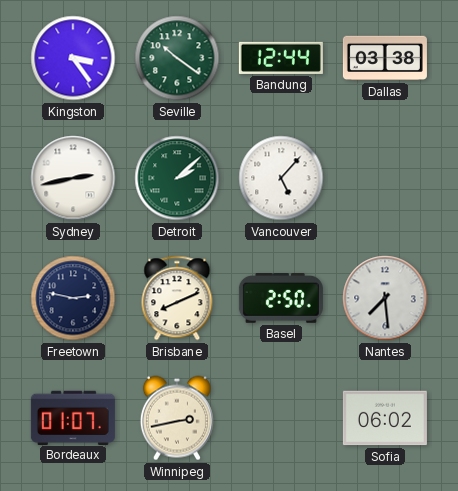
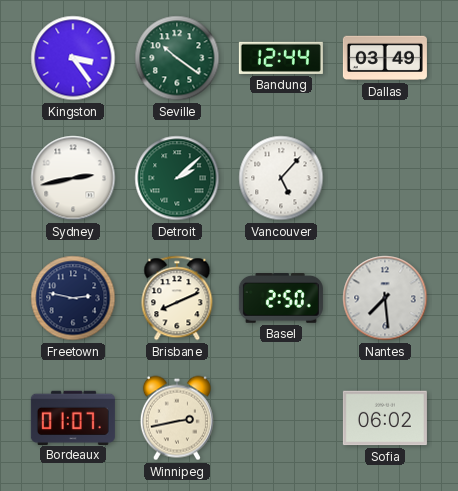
Dallas: 03:38 -> 03:49 (385, 58)
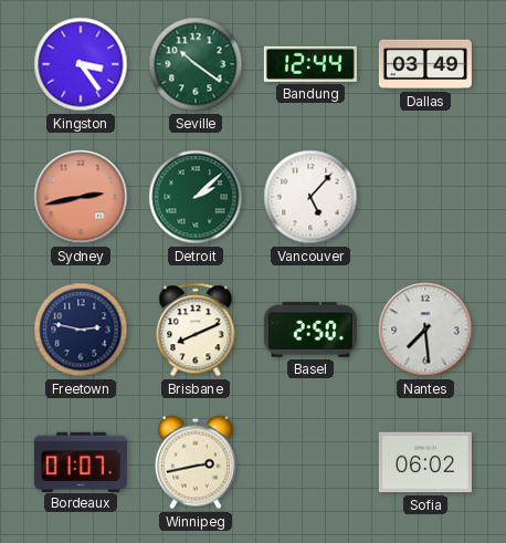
Sydney dial: white -> salmon (81, 197)
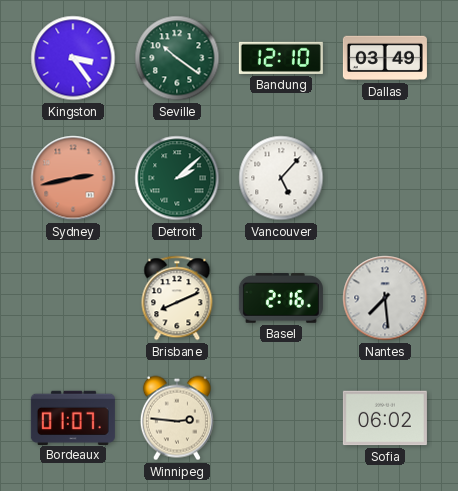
Bandung: 12:44 -> 12:10 (281, 58)
Freetown: 2:47 -> none (81, 330)
Basel: 2:50 -> 2:16 (281, 299)
Winnipeg: 2:43 -> 2:46 (177, 418)
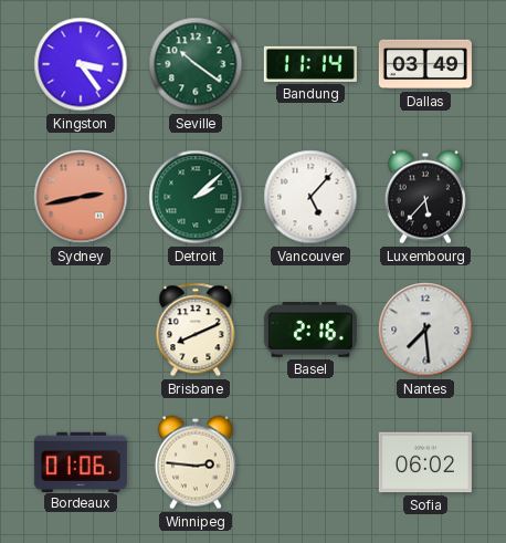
Bandung: 12:10 -> 11:14 (310, 64)
Luxembourg: none -> 5:37 (425, 197)
Bordeaux: 01:07 -> 01:06 (81, 461)
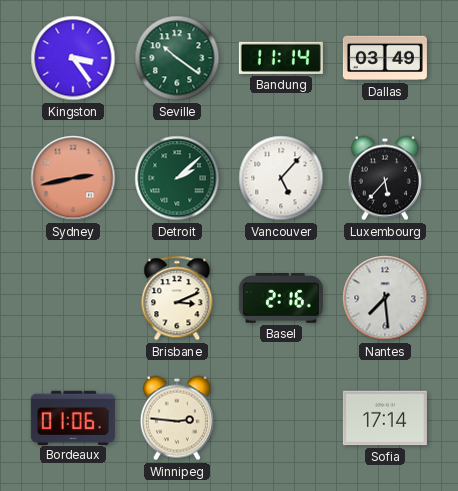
Brisbane: 8:11 -> 3:11 (177, 298)
Sofia: 06:02 -> 17:14 (385, 418)
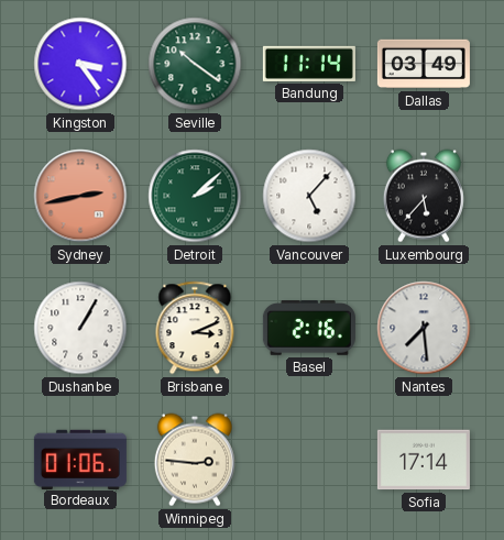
Dushanbe: none -> 1:05 (80, 328)
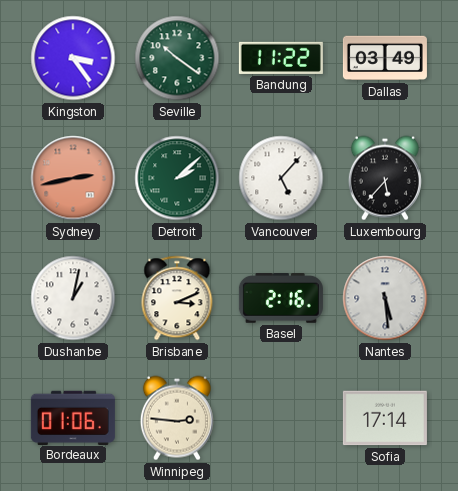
Bandung: 11:14 -> 11:22 (281, 58)
Dushanbe: 1:05 -> 1:02 (73, 298)
Nantes: 7:29 -> 5:29 (385, 298)
